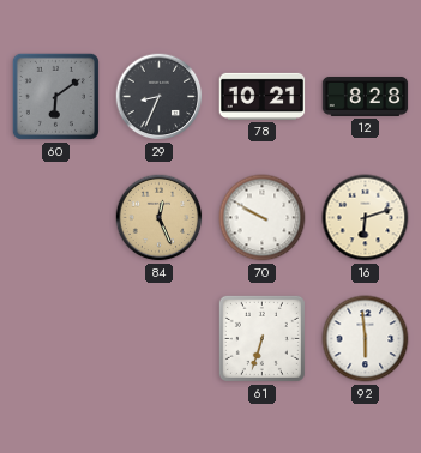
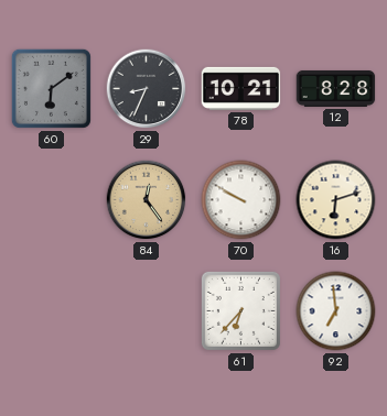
84: 12:26 -> 12:24 (147, 200)
61: 6:33 -> 6:37 (240, 310)
92: 5:59 -> 6:59 (336, 311)
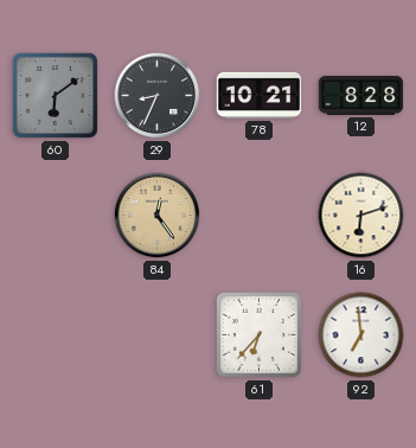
70: 9:50 -> none (241, 200)
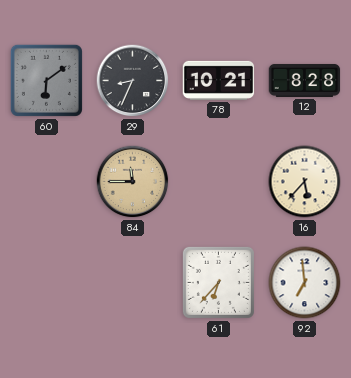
84: 12:24 -> 11:45 (133, 182)
16: 6:12 -> 5:37 (305, 182)
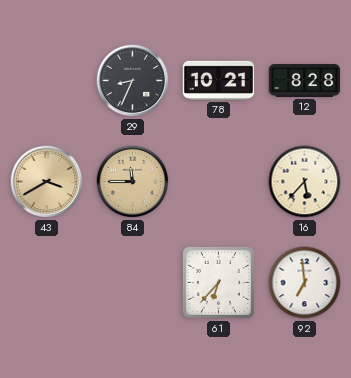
60: 6:09 -> none (46, 80)
43: none -> 3:40 (47, 182)
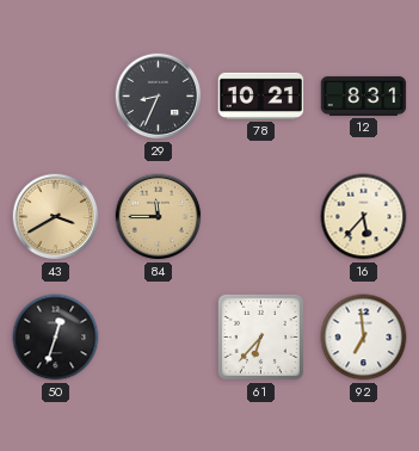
12: 8:28 -> 8:31 (364, 95)
50: none -> 12:33 (56, 338)
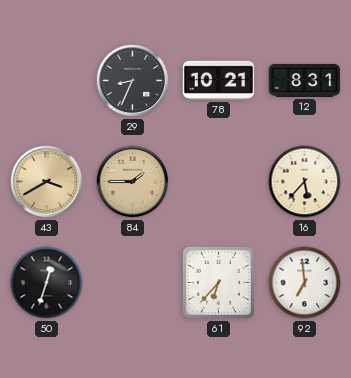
84: 11:45 -> 1:45 (133, 182)
